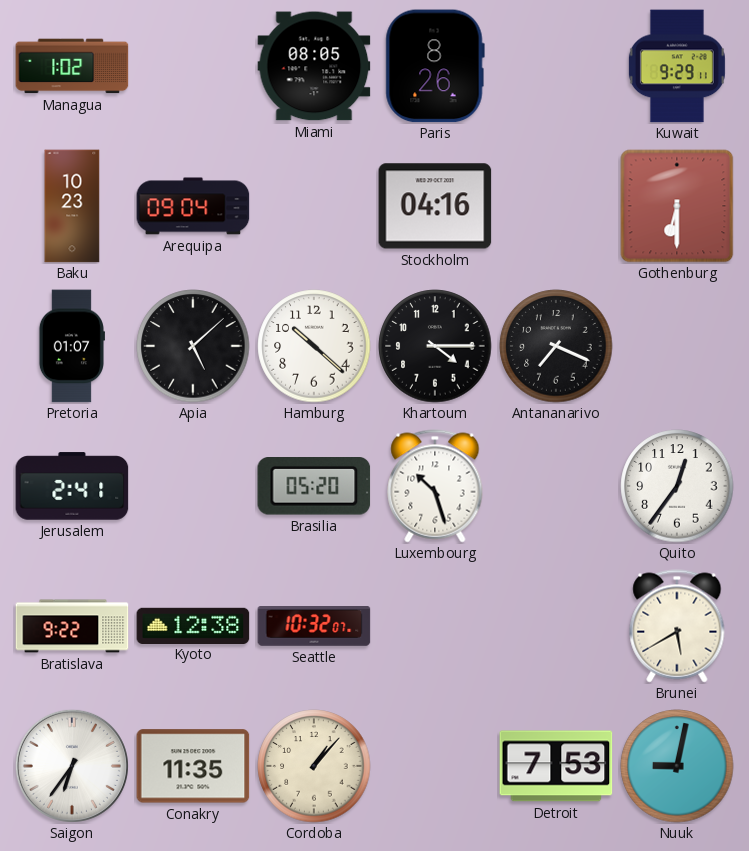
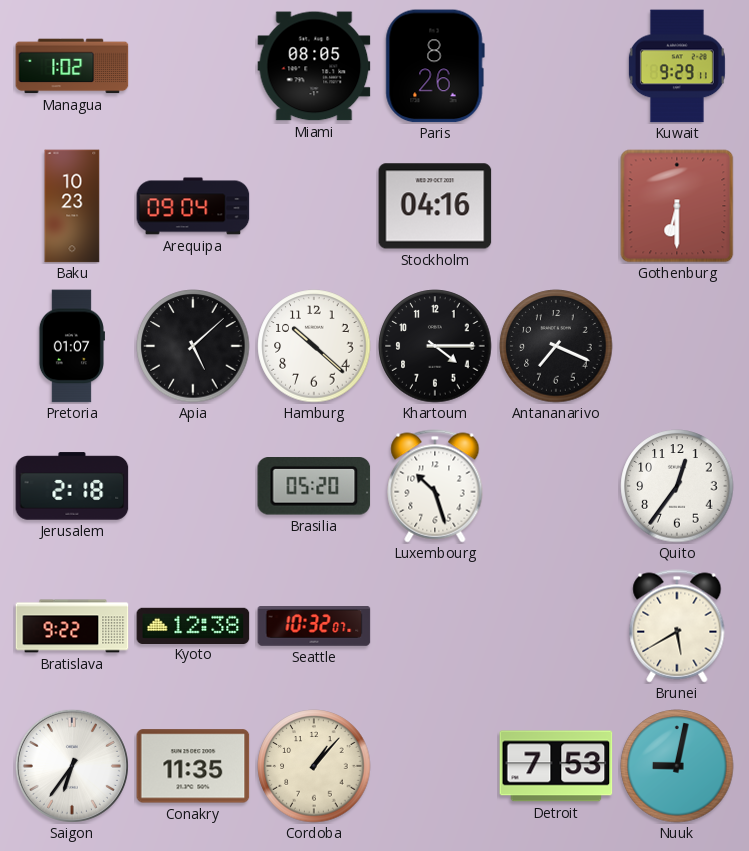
Jerusalem: 2:41 -> 2:18 (72, 486)
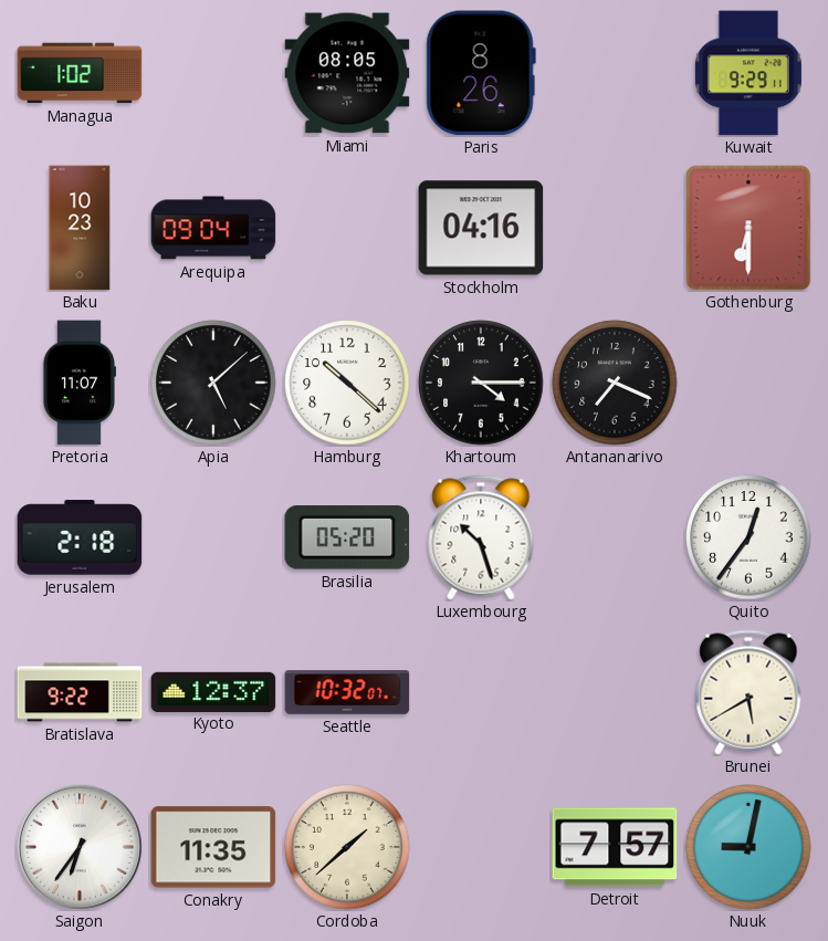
Pretoria: 01:07 -> 11:07 (78, 383)
Kyoto: 12:38 -> 12:37 (213, 691)
Cordoba: 1:07 -> 1:38 (347, 847)
Detroit: 7:53 -> 7:57 (615, 847)
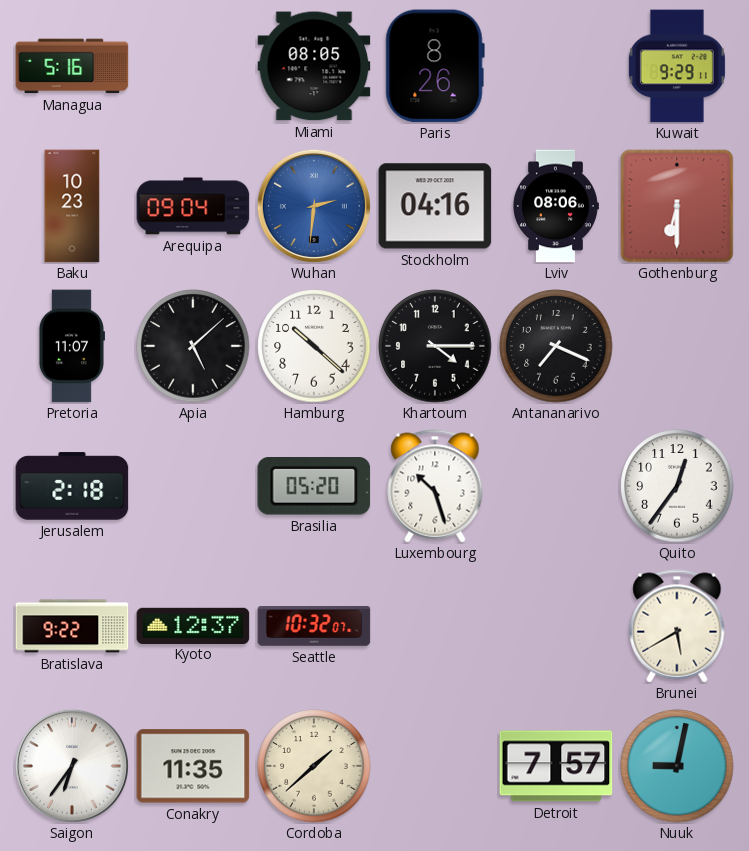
Managua: 1:02 -> 5:16 (72, 66)
Wuhan: none -> 2:31 (314, 206)
Lviv: none -> 08:06 (556, 206)
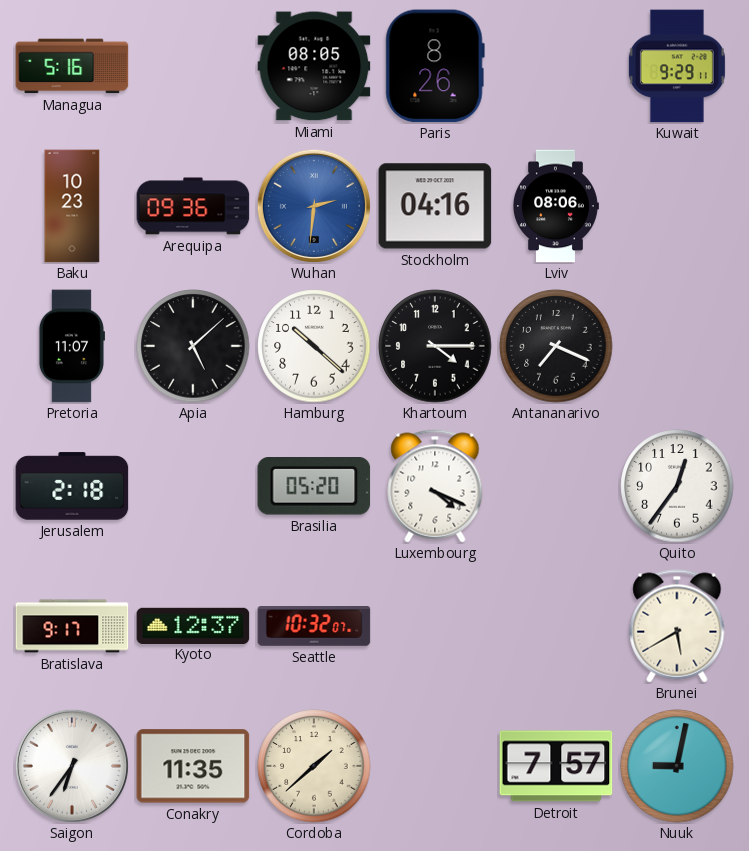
Arequipa: 09:04 -> 09:36 (193, 206)
Gothenburg: 6:30 -> none (677, 206)
Luxembourg: 10:27 -> 4:19 (435, 486)
Bratislava: 9:22 -> 9:17 (72, 626)
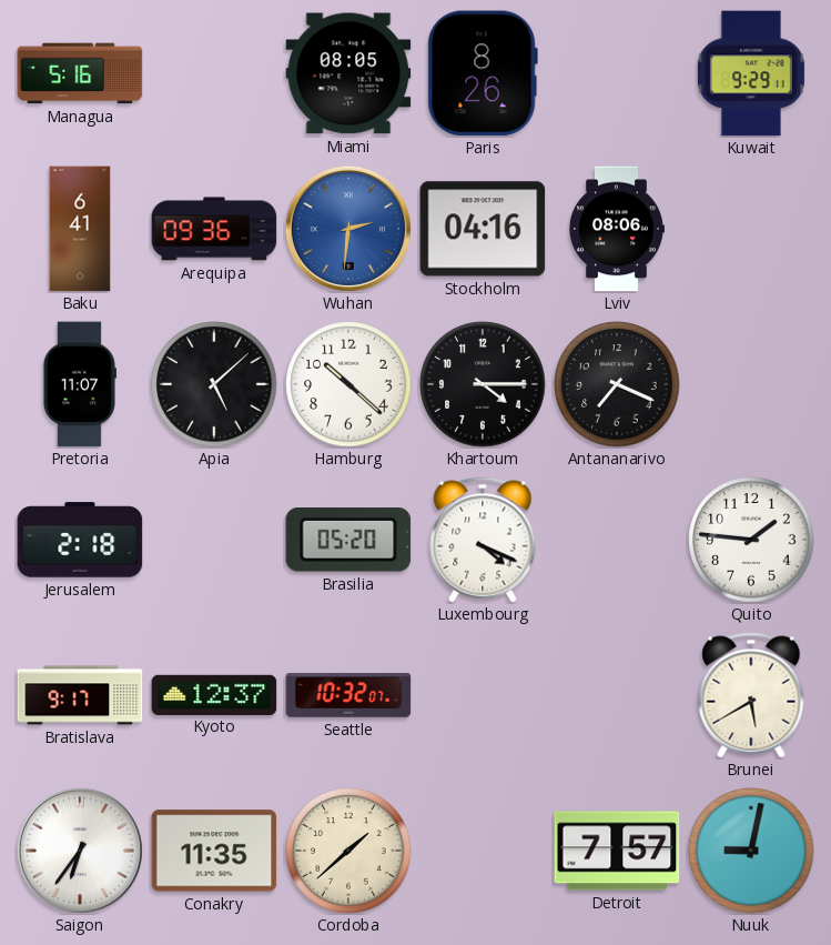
Baku: 10:23 -> 6:41 (80, 229)
Quito: 12:36 -> 1:46 (751, 540)
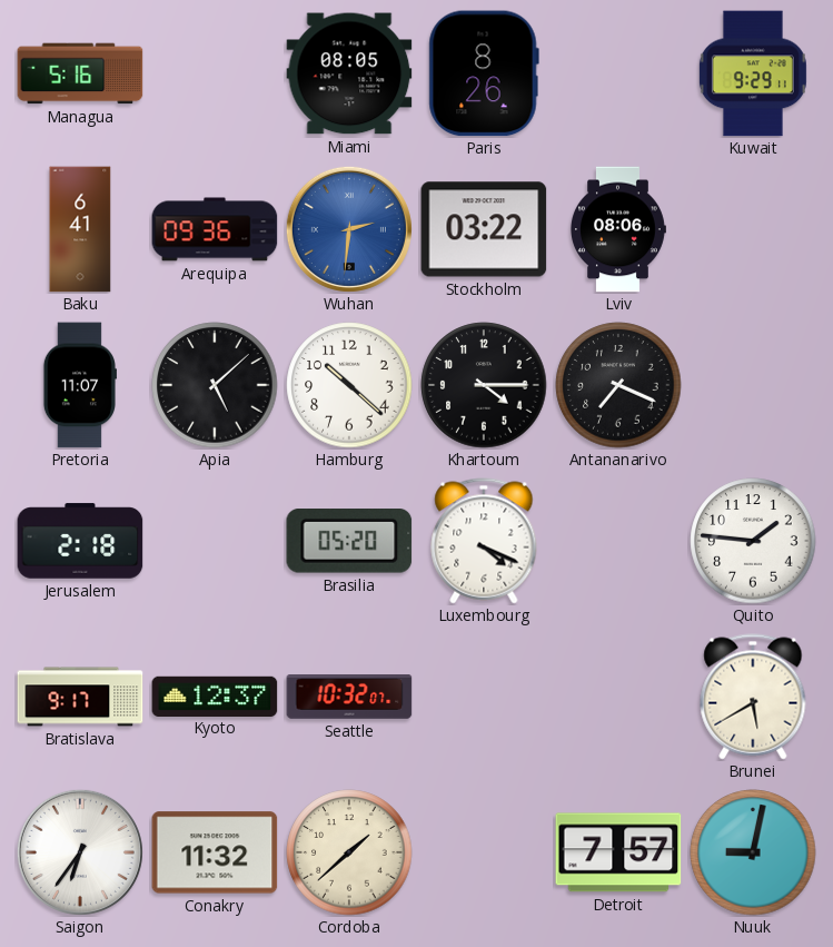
Stockholm: 04:16 -> 03:22 (484, 229)
Conakry: 11:35 -> 11:32 (215, 852)
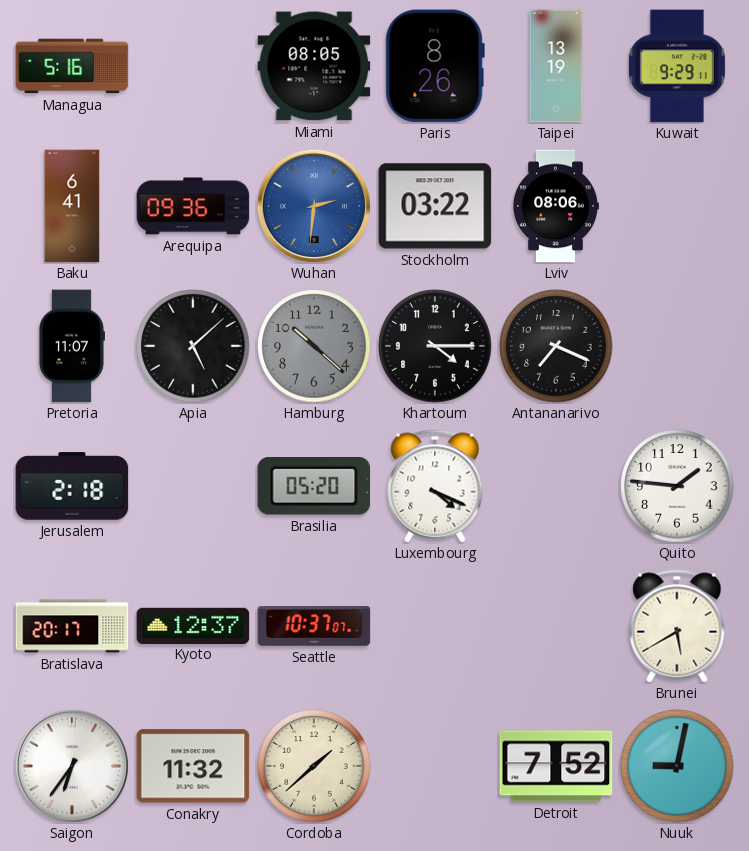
Taipei: none -> 13:19 (556, 66)
Hamburg dial: white -> grey (314, 346)
Bratislava: 9:17 -> 20:17 (72, 626)
Seattle: 10:32 -> 10:37 (314, 627)
Detroit: 7:57 -> 7:52 (556, 766)
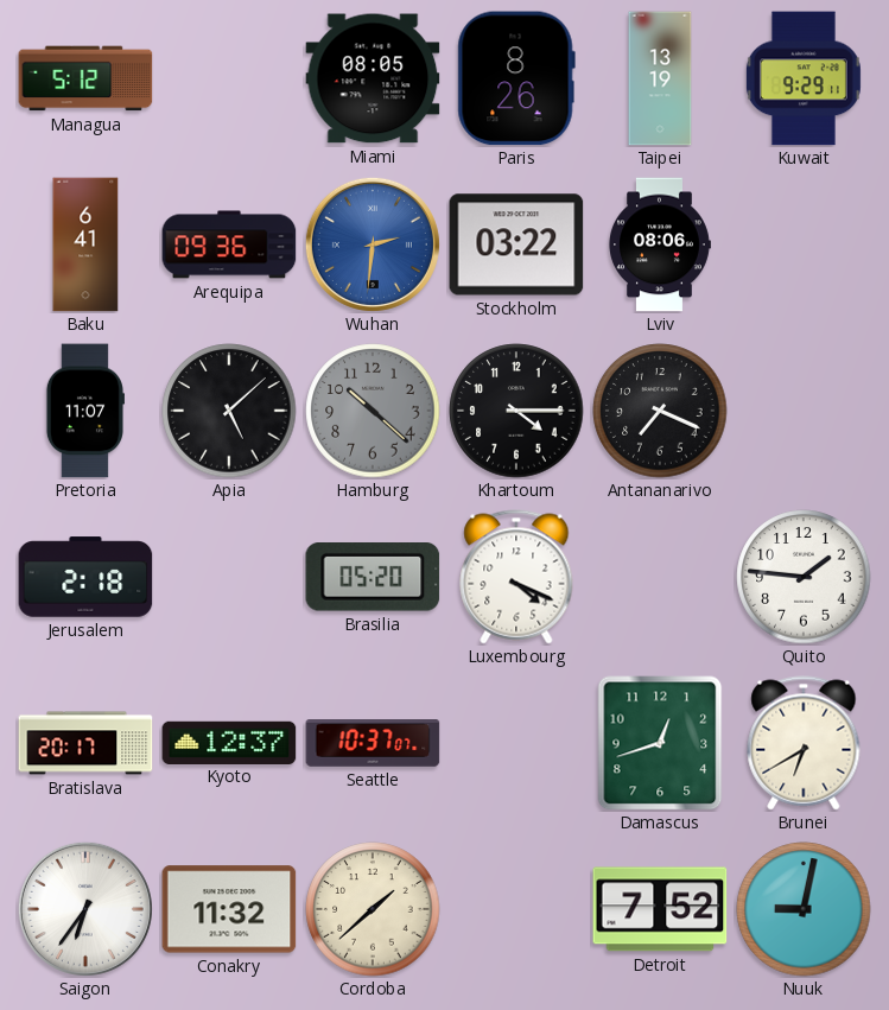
Managua: 5:16 -> 5:12 (85, 78)
Damascus: none -> 12:42 (660, 743)
Brunei: 5:40 -> 6:40 (804, 743)
